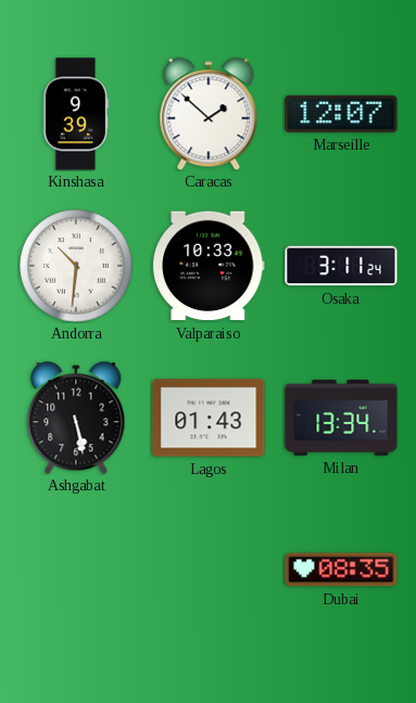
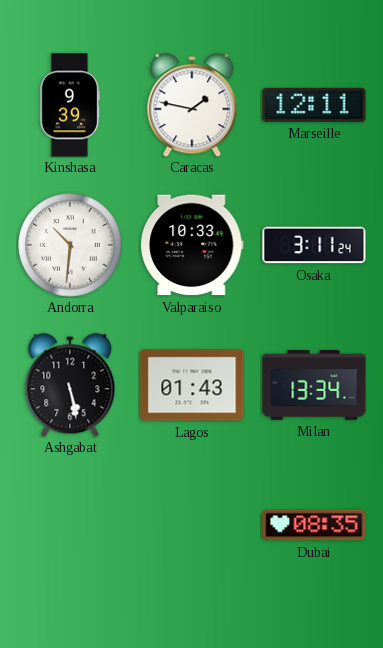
Caracas: 1:52 -> 1:47 (192, 105)
Marseille: 12:07 -> 12:11 (314, 105)
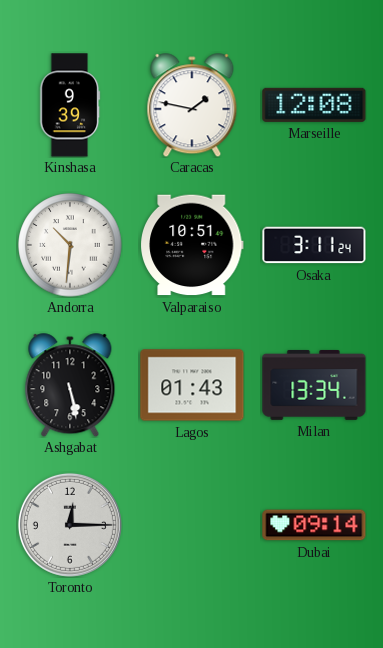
Marseille: 12:11 -> 12:08 (314, 105)
Valparaiso: 10:33 -> 10:51 (192, 245)
Toronto: none -> 12:15 (70, 525)
Dubai: 08:35 -> 09:14 (314, 525)
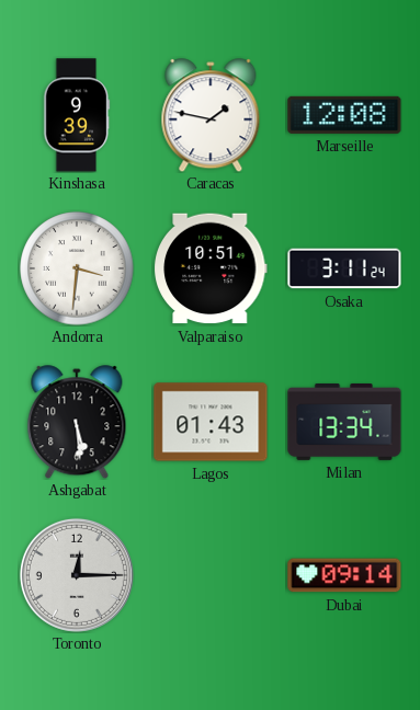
Andorra: 10:31 -> 3:31 (77, 268)
Ashgabat: 5:28 -> 5:29 (77, 422)
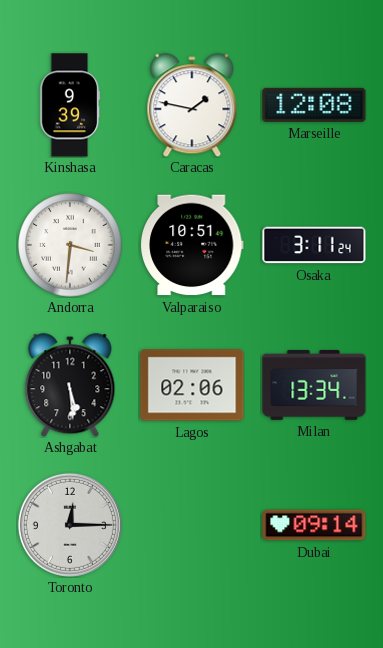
Lagos: 01:43 -> 02:06 (192, 385)
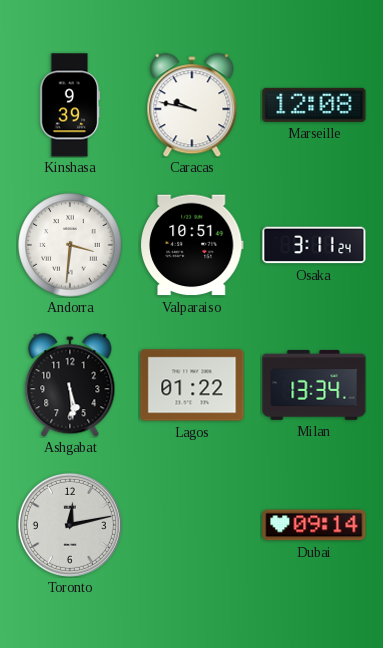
Caracas: 1:47 -> 9:47 (192, 105)
Lagos: 02:06 -> 01:22 (192, 385)
Toronto: 12:15 -> 12:13 (70, 525)
